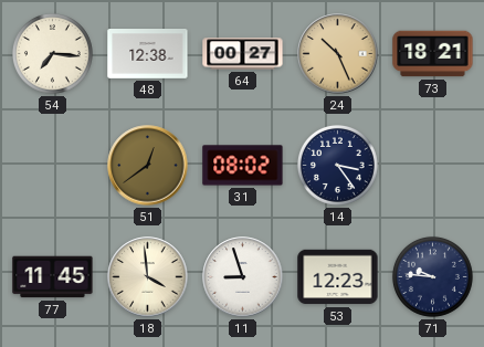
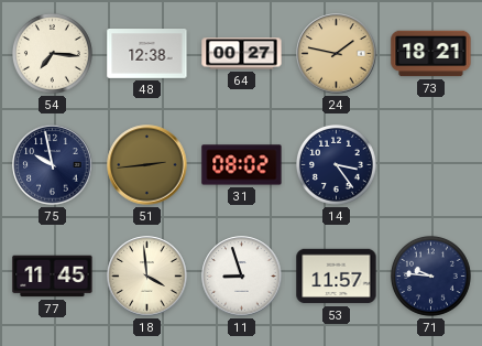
24: 10:26 -> 1:47 (337, 54)
75: none -> 9:58 (53, 165)
51: 12:39 -> 2:44 (147, 165)
53: 12:23 -> 11:57 (337, 277)
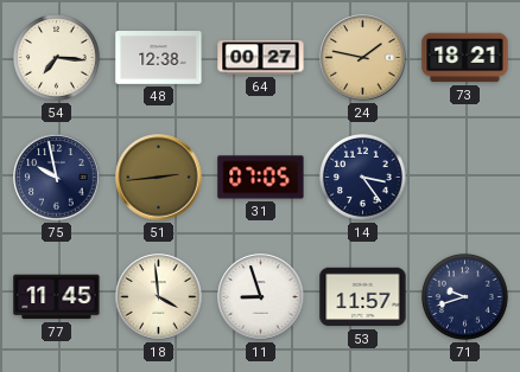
31: 08:02 -> 07:05 (261, 178)
71: 9:46 -> 9:42 (464, 296)
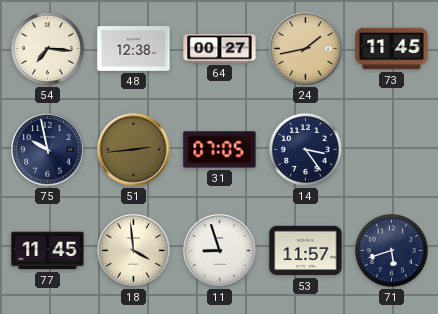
24: 1:47 -> 1:43 (306, 49)
73: 18:21 -> 11:45 (392, 49)
71: 9:42 -> 5:42 (391, 250)
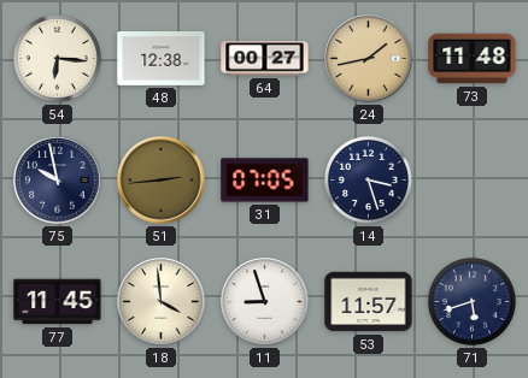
54: 7:16 -> 6:16 (57, 58)
73: 11:45 -> 11:48 (473, 59)
14: 3:24 -> 3:27 (368, 179)
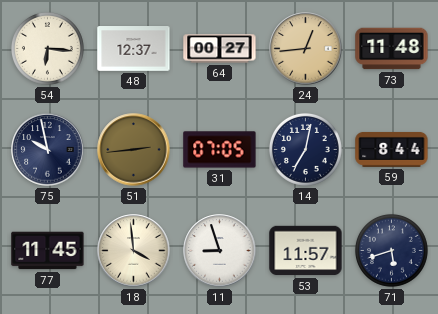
48: 12:38 -> 12:37 (134, 49)
24: 1:43 -> 12:44 (306, 49)
14: 3:27 -> 7:02 (305, 149)
59: none -> 8:44 (392, 149)
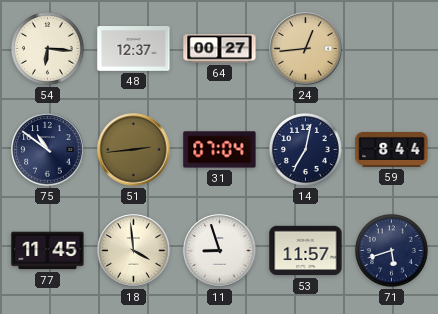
73: 11:48 -> none (392, 49)
75: 9:58 -> 10:51 (48, 150)
31: 07:05 -> 07:04 (220, 150)
